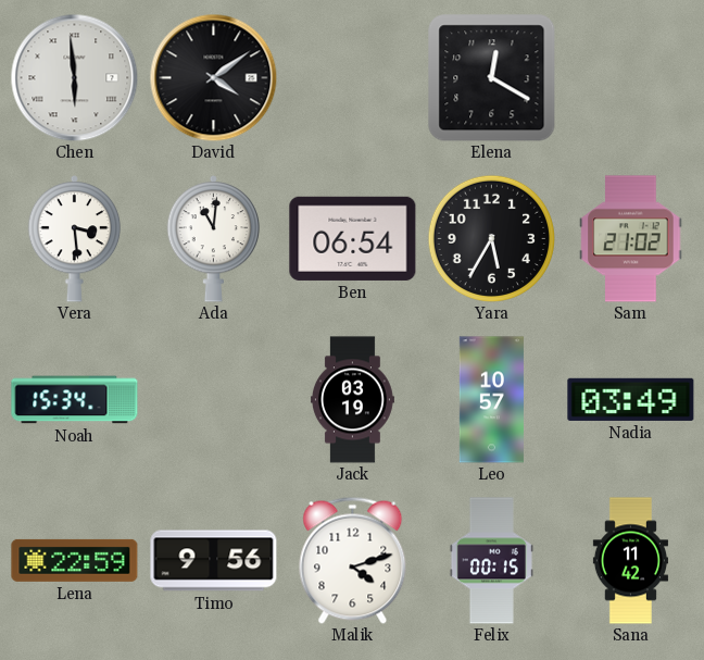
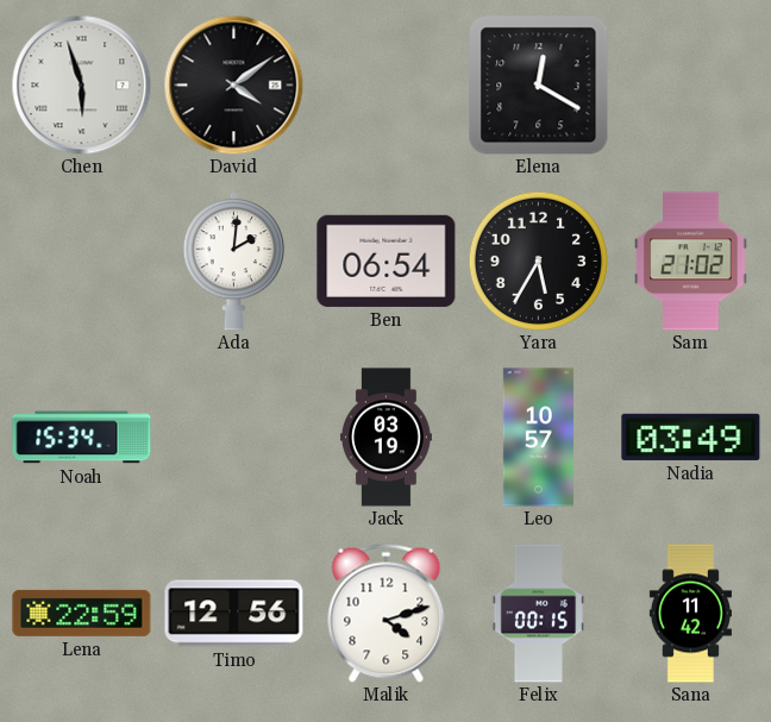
Chen: 5:59 -> 5:57 (81, 84)
Vera: 3:29 -> none (75, 239)
Ada: 11:01 -> 2:01 (234, 262)
Timo: 9:56 -> 12:56 (234, 614)
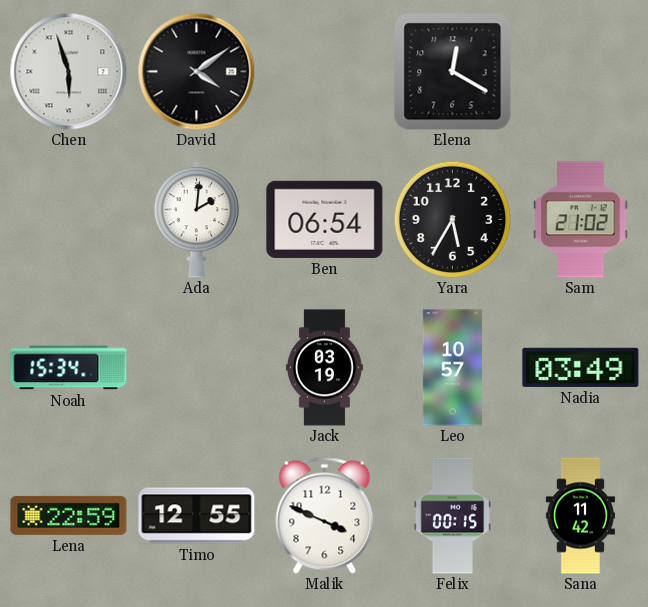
Timo: 12:56 -> 12:55 (197, 516)
Malik: 4:12 -> 3:49 (325, 515)
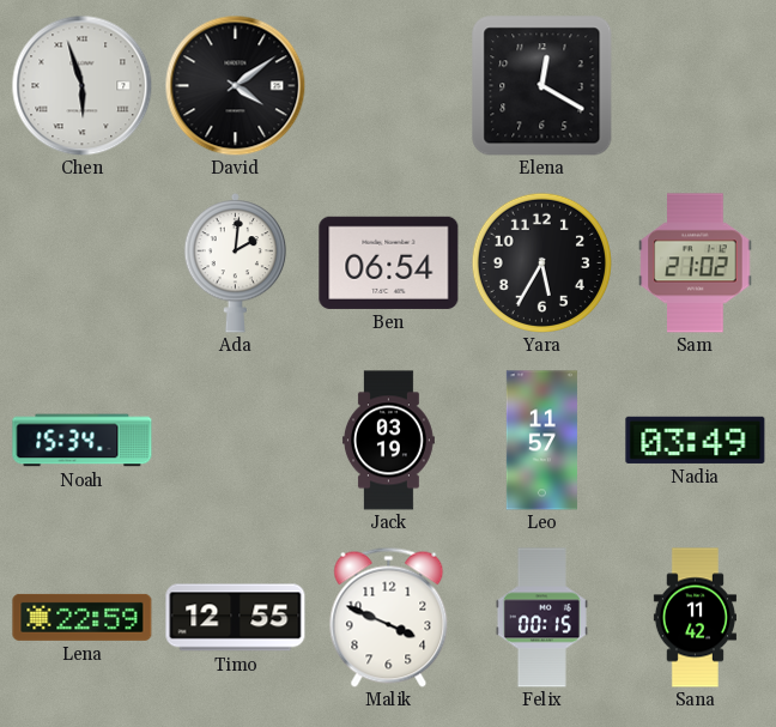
Leo: 10:57 -> 11:57 (541, 441)
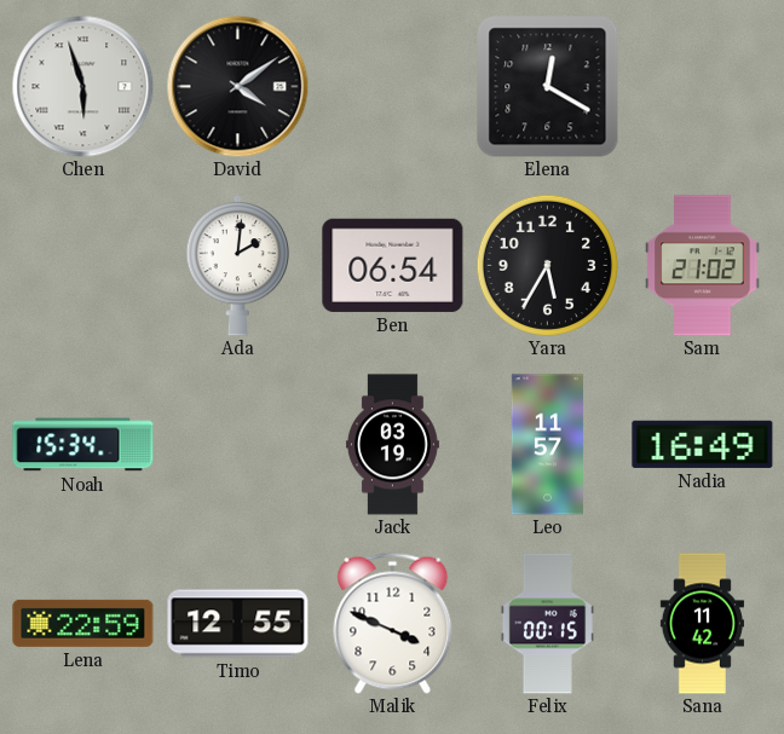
Nadia: 03:49 -> 16:49 (703, 444)
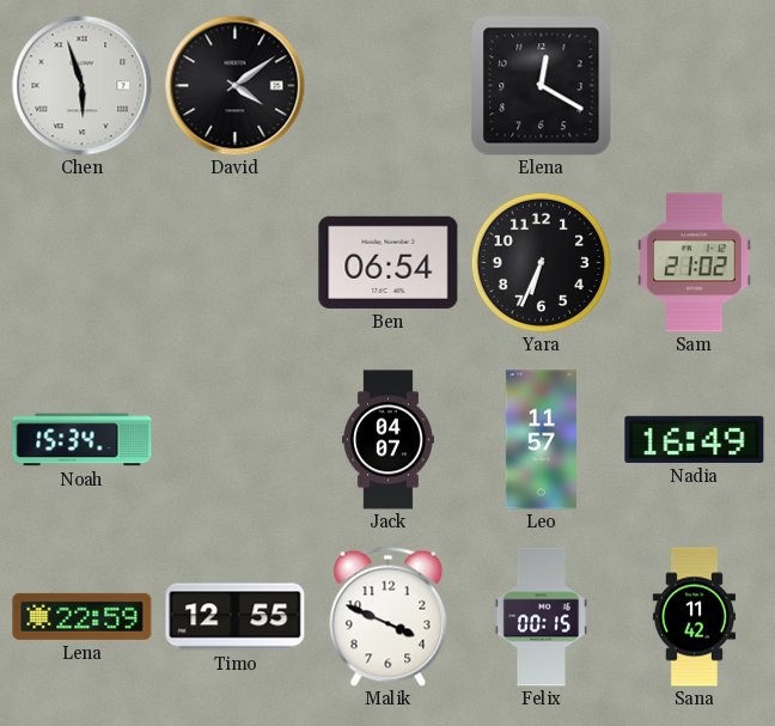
Ada: 2:01 -> none (238, 266)
Yara: 5:35 -> 6:34 (541, 262)
Jack: 03:19 -> 04:07 (388, 440)
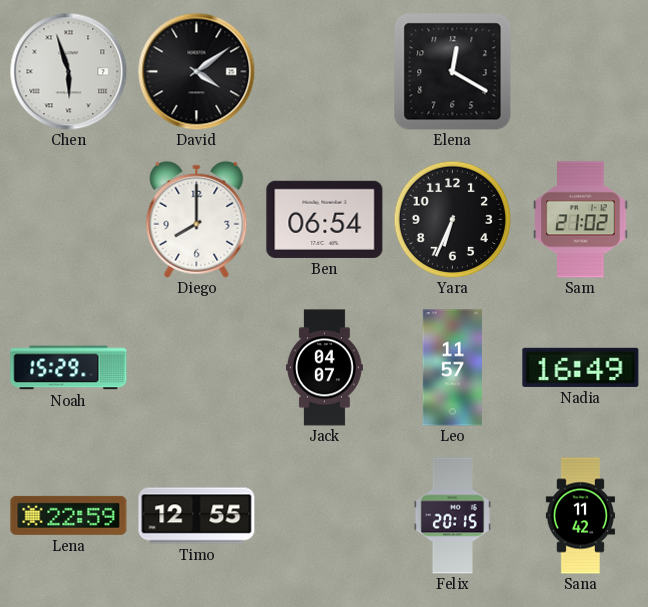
Diego: none -> 8:00 (197, 219)
Noah: 15:34 -> 15:29 (69, 368)
Malik: 3:49 -> none (389, 616)
Felix: 00:15 -> 20:15 (452, 516)
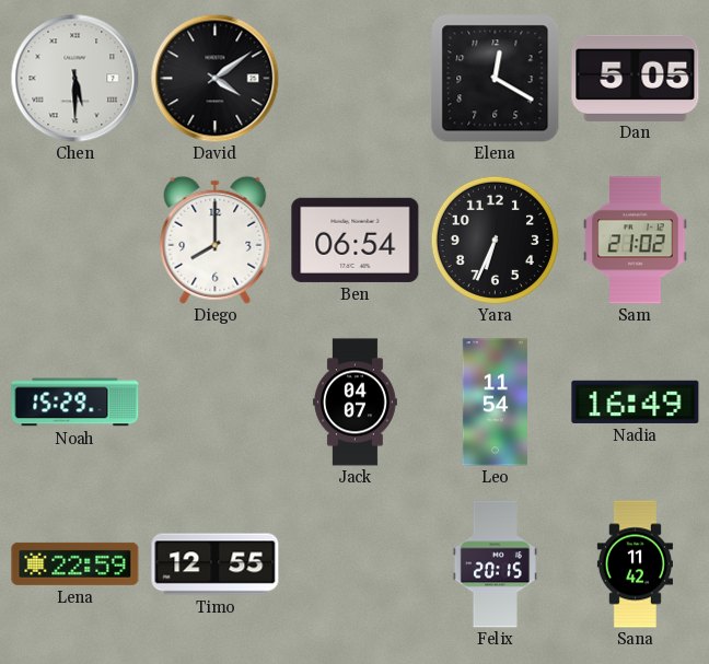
Chen: 5:57 -> 5:30 (74, 78)
Dan: none -> 5:05 (636, 78)
Leo: 11:57 -> 11:54 (495, 403)
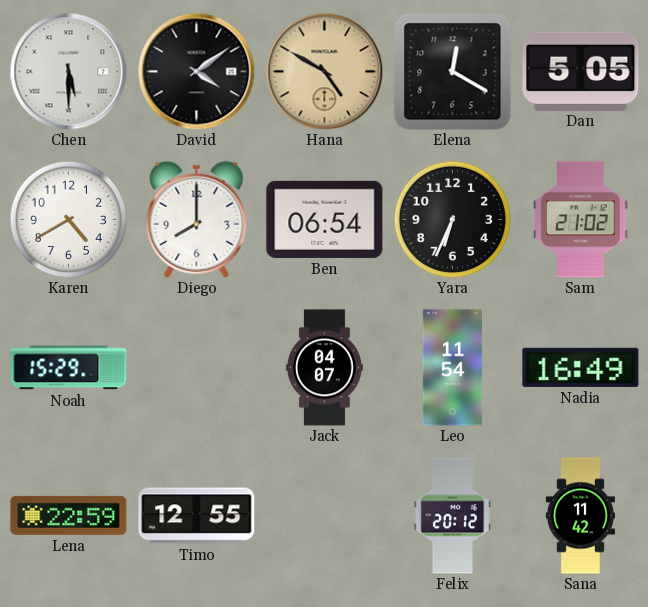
Hana: none -> 4:50 (324, 71)
Karen: none -> 4:40 (68, 219)
Felix: 20:15 -> 20:12 (452, 516)
